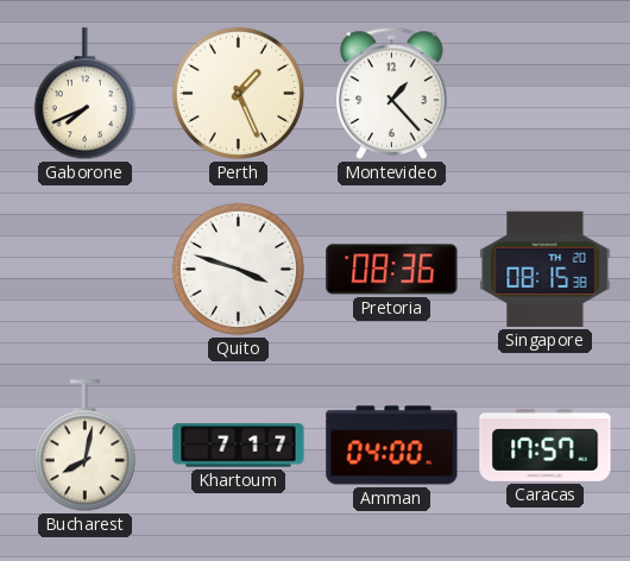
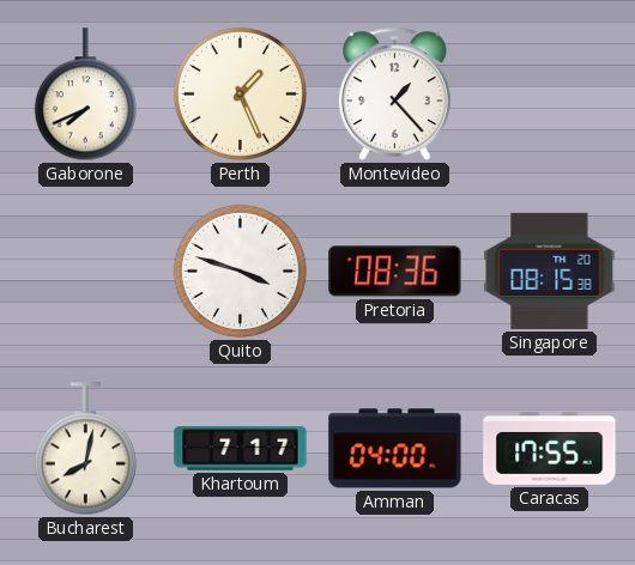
Caracas: 17:57 -> 17:55 (550, 448)
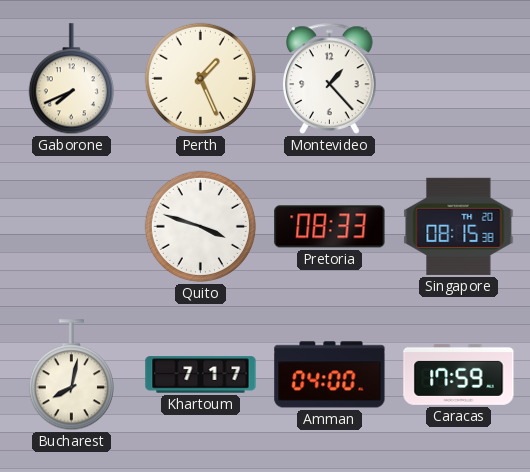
Pretoria: 08:36 -> 08:33 (330, 227)
Caracas: 17:55 -> 17:59 (459, 374)
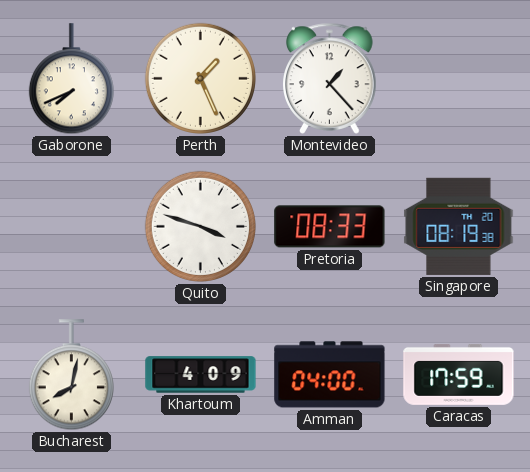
Singapore: 08:15 -> 08:19 (459, 226)
Khartoum: 7:17 -> 4:09 (201, 375)
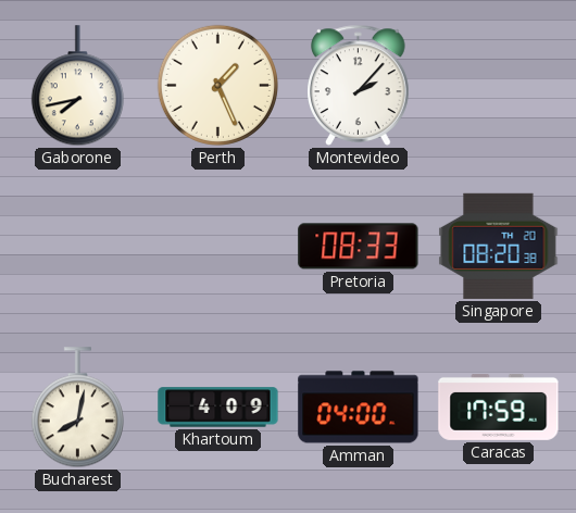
Gaborone: 7:41 -> 7:43 (77, 86)
Montevideo: 1:23 -> 2:07 (359, 85)
Quito: 3:48 -> none (200, 226)
Singapore: 08:19 -> 08:20 (499, 246)
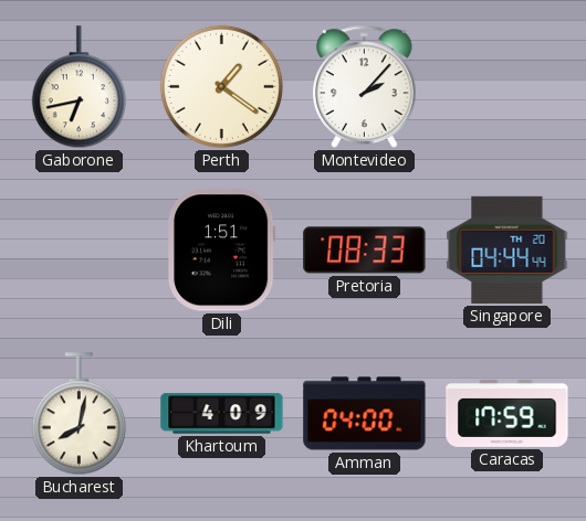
Gaborone: 7:43 -> 6:43 (79, 87)
Perth: 1:26 -> 1:21 (221, 86)
Dili: none -> 1:51 (222, 251)
Singapore: 08:20 -> 04:44 (507, 249)
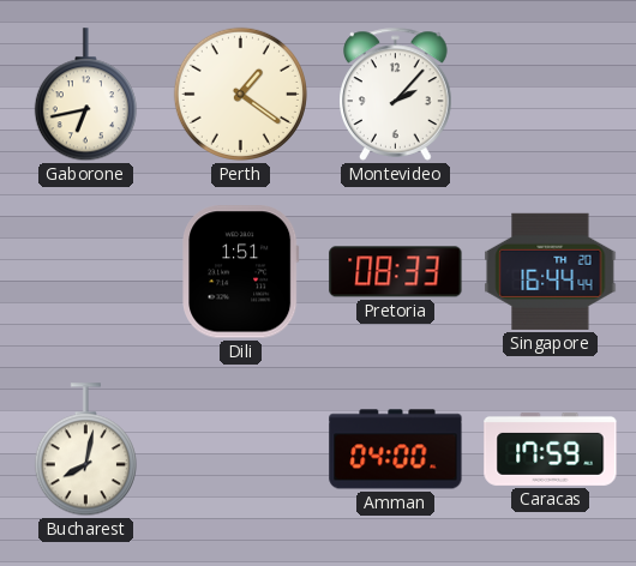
Singapore: 04:44 -> 16:44 (551, 271)
Khartoum: 4:09 -> none (222, 414)
